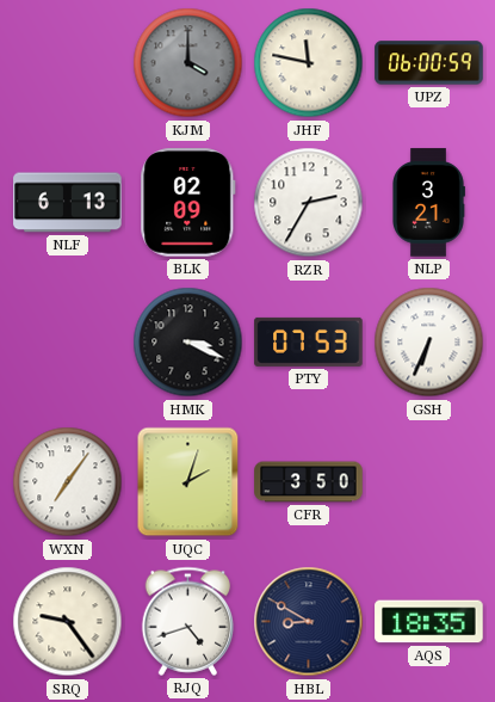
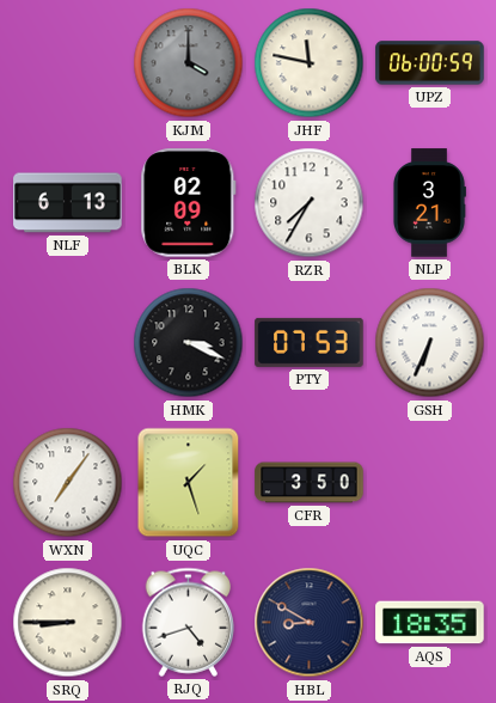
RZR: 2:35 -> 7:35 (310, 203)
UQC: 2:03 -> 1:27 (189, 483)
SRQ: 9:24 -> 8:45 (68, 623)
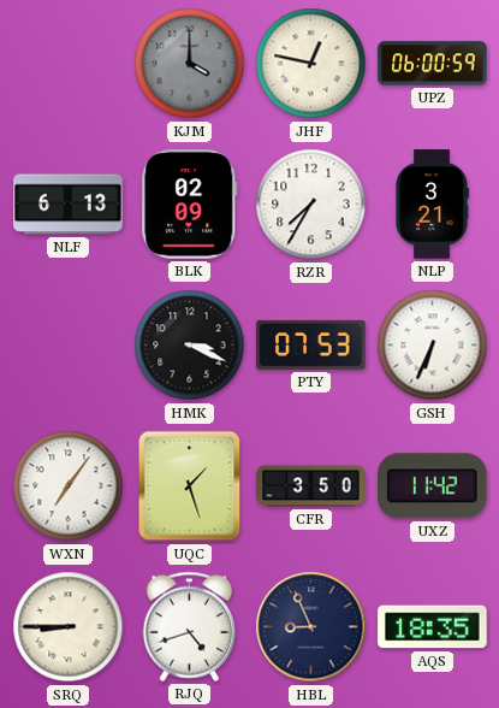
JHF: 11:47 -> 12:47 (311, 64)
UXZ: none -> 11:42 (433, 486)
HBL: 8:50 -> 8:56 (311, 627)
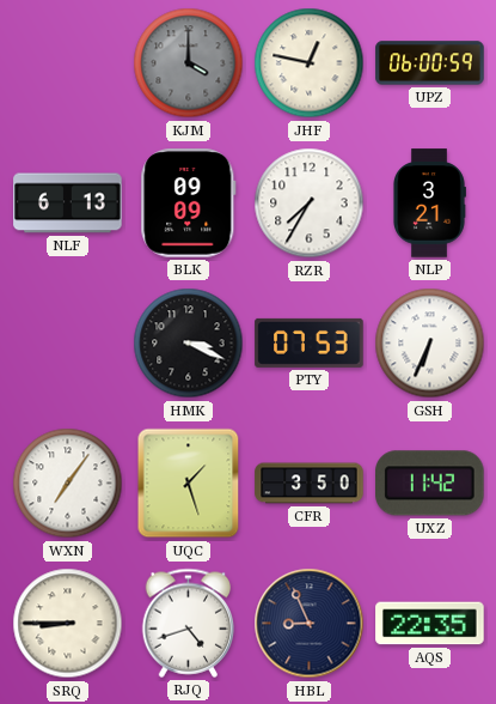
BLK: 02:09 -> 09:09 (189, 204)
AQS: 18:35 -> 22:35 (430, 624)
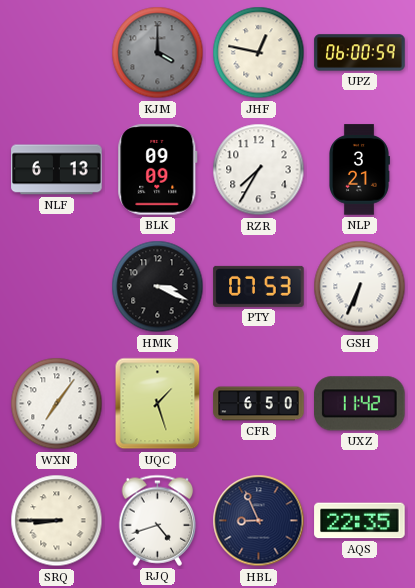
CFR: 3:50 -> 6:50 (259, 404)
